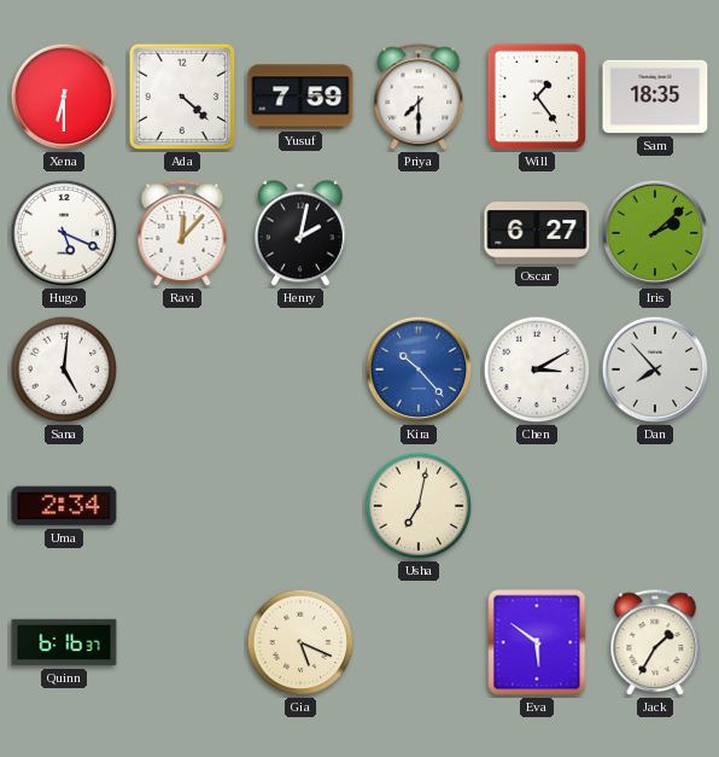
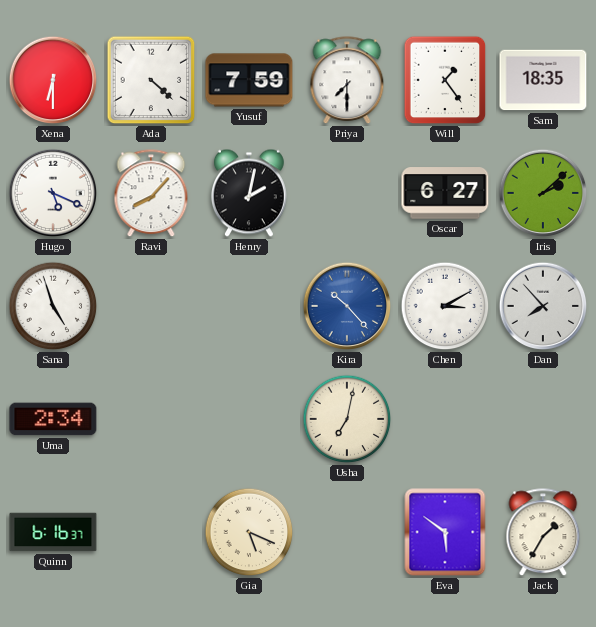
Ravi: 12:07 -> 8:07 (151, 194)
Sana: 5:01 -> 4:57 (53, 306)
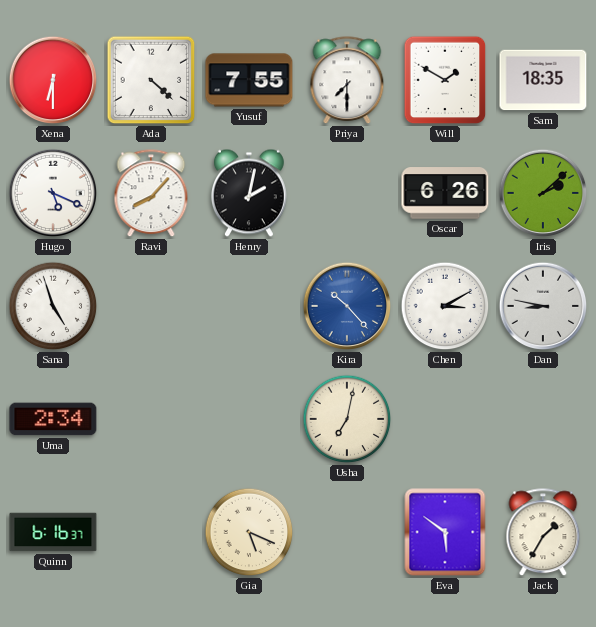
Yusuf: 7:59 -> 7:55 (249, 80)
Will: 1:24 -> 1:50 (445, 80)
Oscar: 6:27 -> 6:26 (445, 193)
Dan: 7:53 -> 8:47 (543, 306)
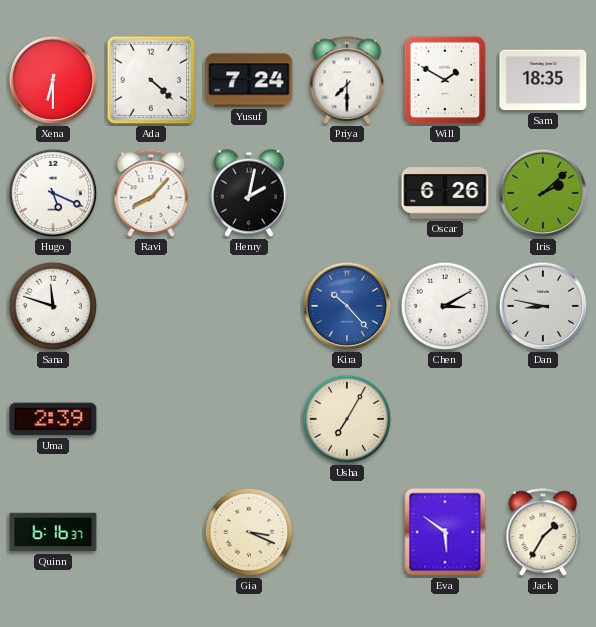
Yusuf: 7:55 -> 7:24 (249, 80)
Sana: 4:57 -> 11:48 (53, 306)
Uma: 2:34 -> 2:39 (53, 419)
Usha: 7:02 -> 7:05 (347, 419)
Gia: 5:19 -> 3:19 (249, 532)
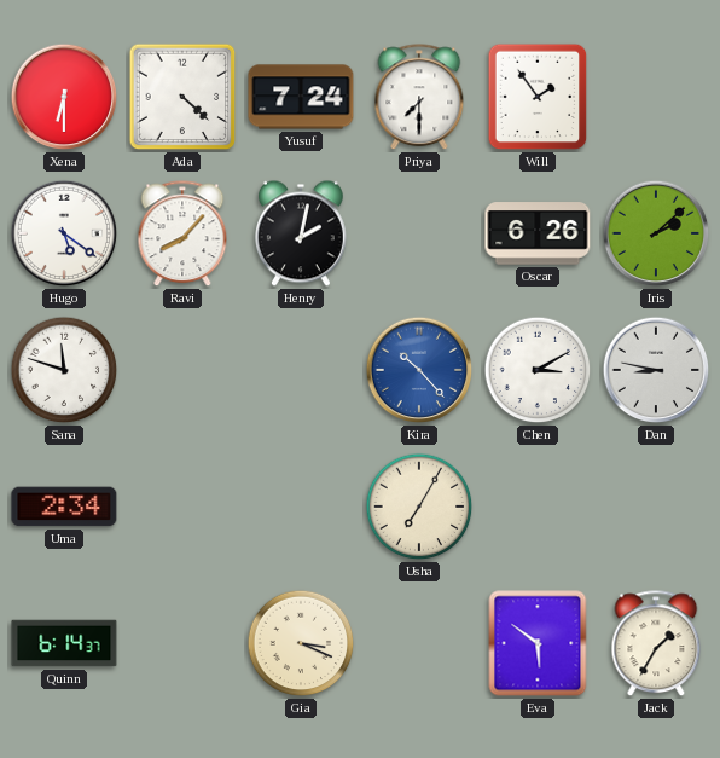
Will: 1:50 -> 1:54 (538, 97)
Sam: 18:35 -> none (543, 80)
Hugo: 5:19 -> 5:21 (64, 233)
Uma: 2:39 -> 2:34 (64, 507)
Quinn: 6:16 -> 6:14 (64, 643)
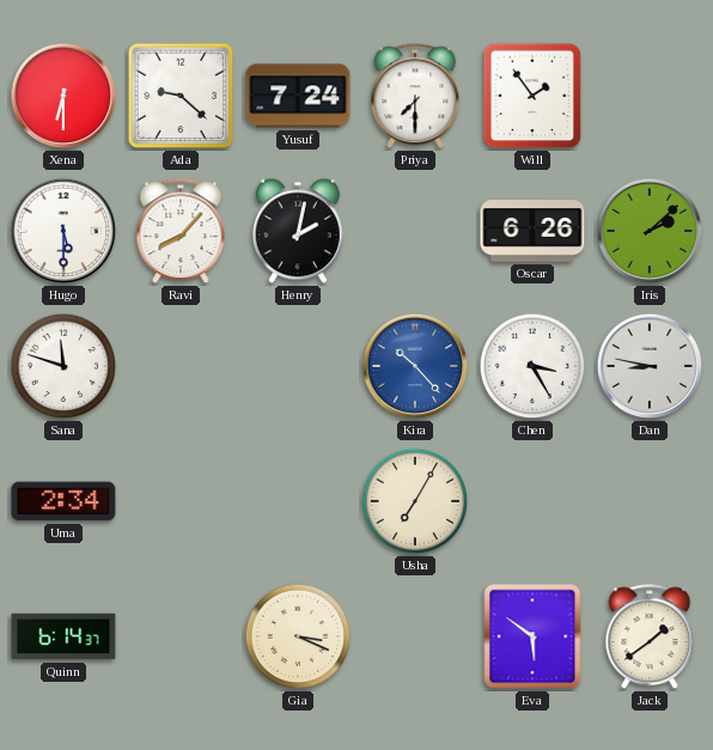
Ada: 4:22 -> 9:22 (181, 96)
Hugo: 5:21 -> 5:30 (63, 231)
Chen: 3:10 -> 3:25 (532, 366)
Jack: 1:35 -> 1:39 (650, 638)
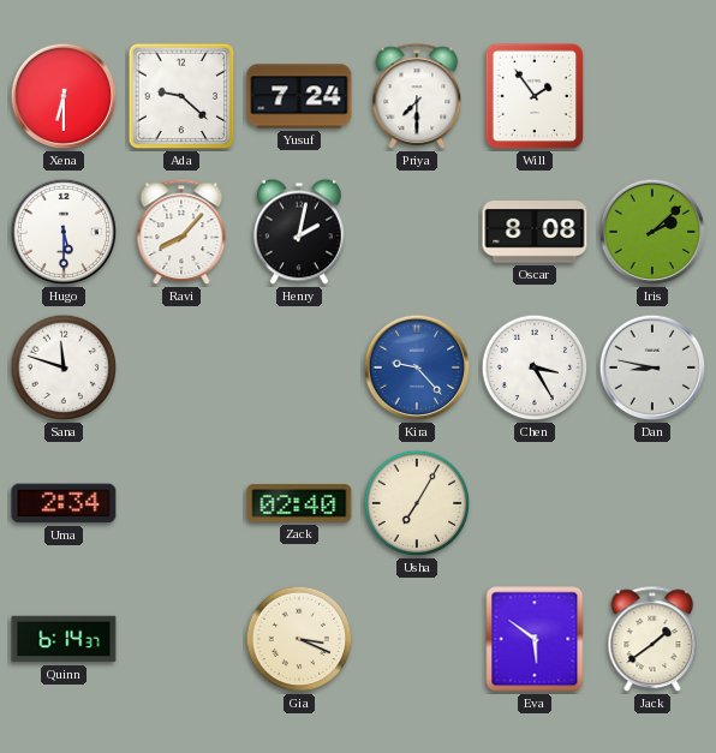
Oscar: 6:26 -> 8:08 (535, 232)
Kira: 10:23 -> 9:23 (417, 367)
Zack: none -> 02:40 (299, 503)
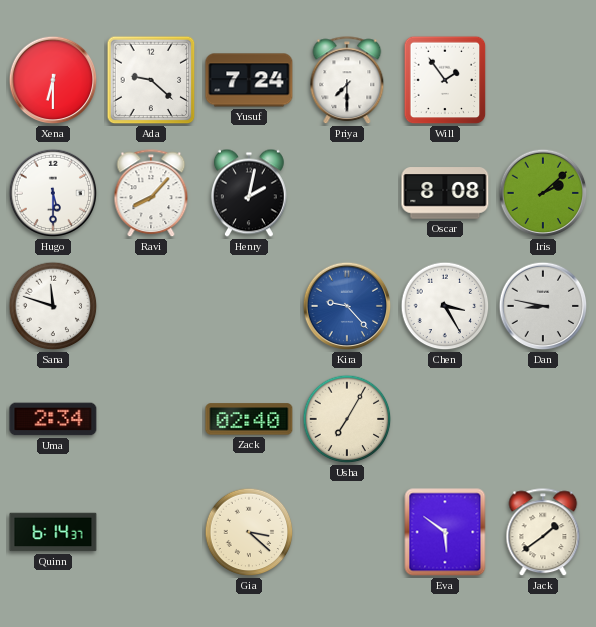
Gia: 3:19 -> 3:22 (249, 532)
